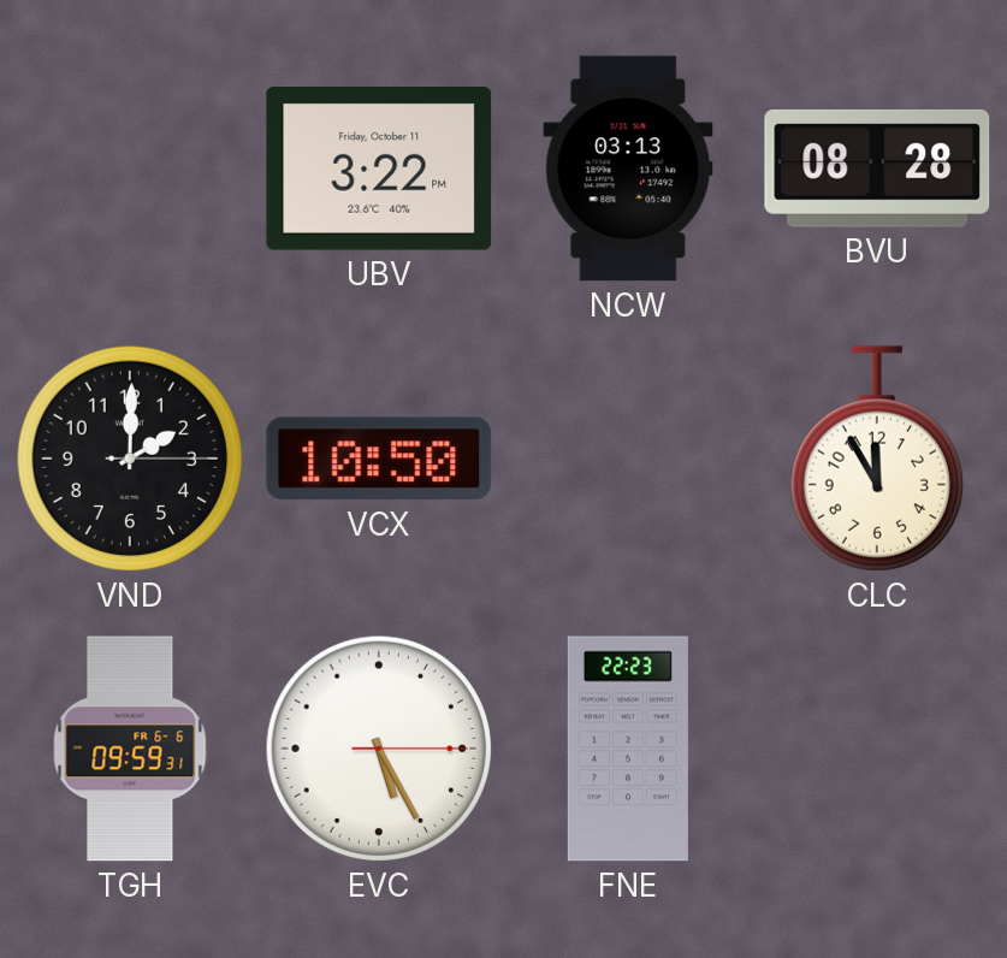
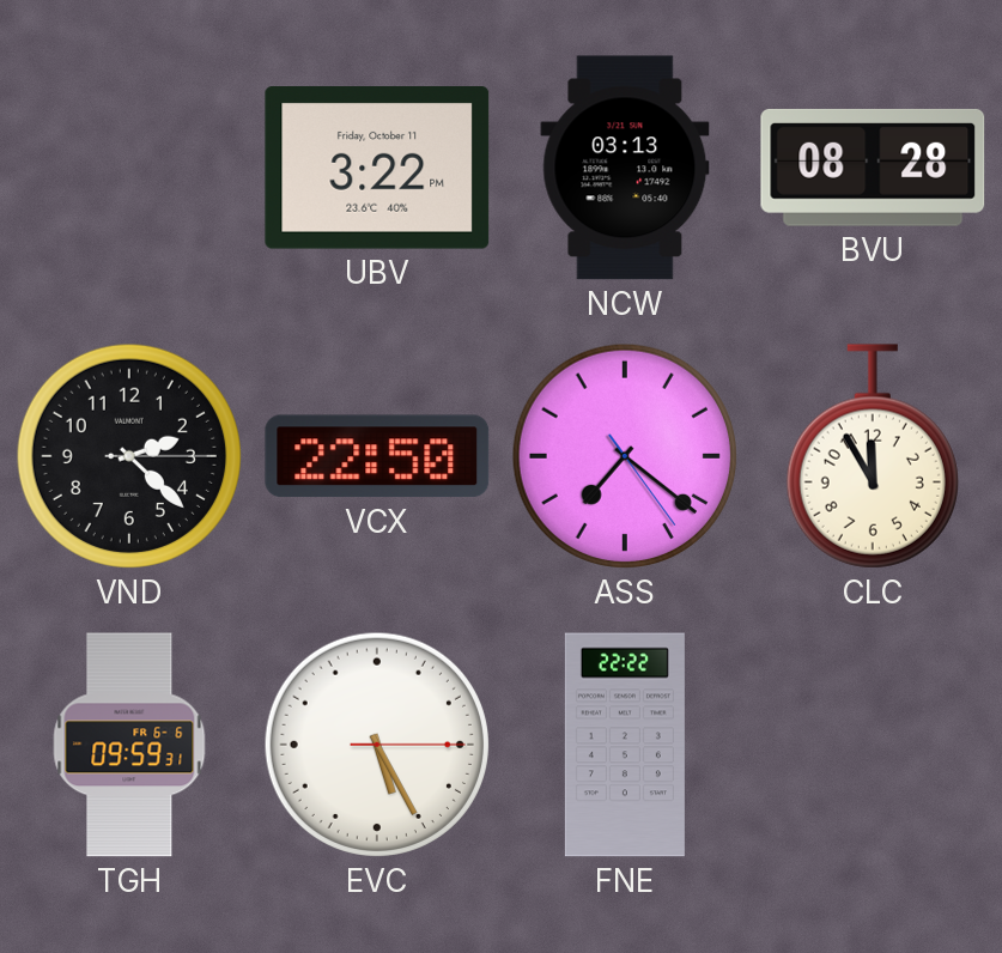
VND: 2:00 -> 2:22 (129, 456)
VCX: 10:50 -> 22:50 (377, 456)
ASS: none -> 7:21 (625, 456)
FNE: 22:23 -> 22:22 (625, 745)
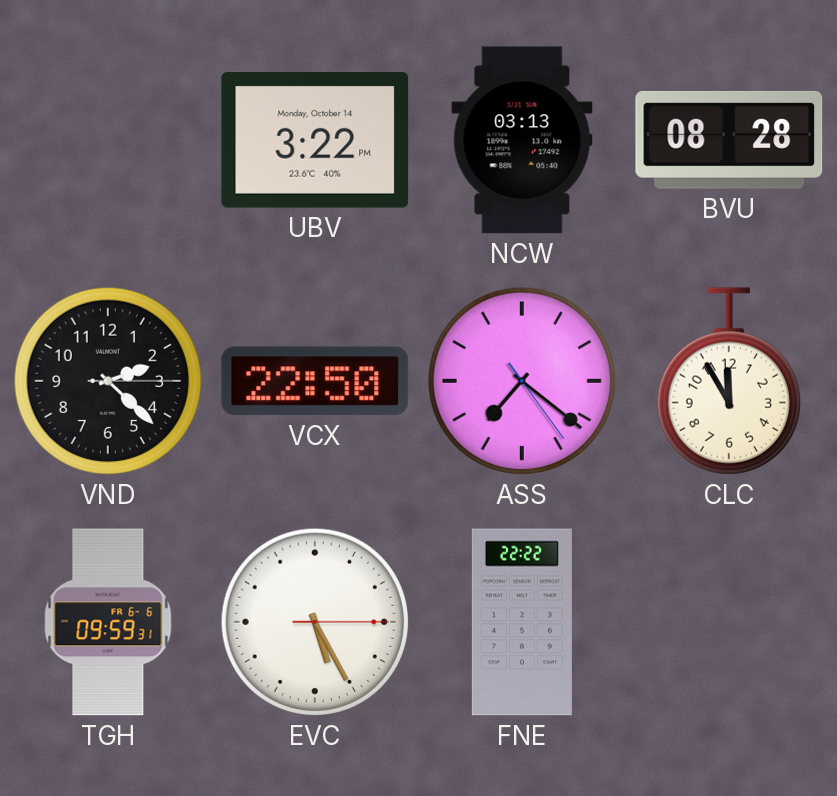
UBV date: Friday, October 11 -> Monday, October 14 (315, 141)
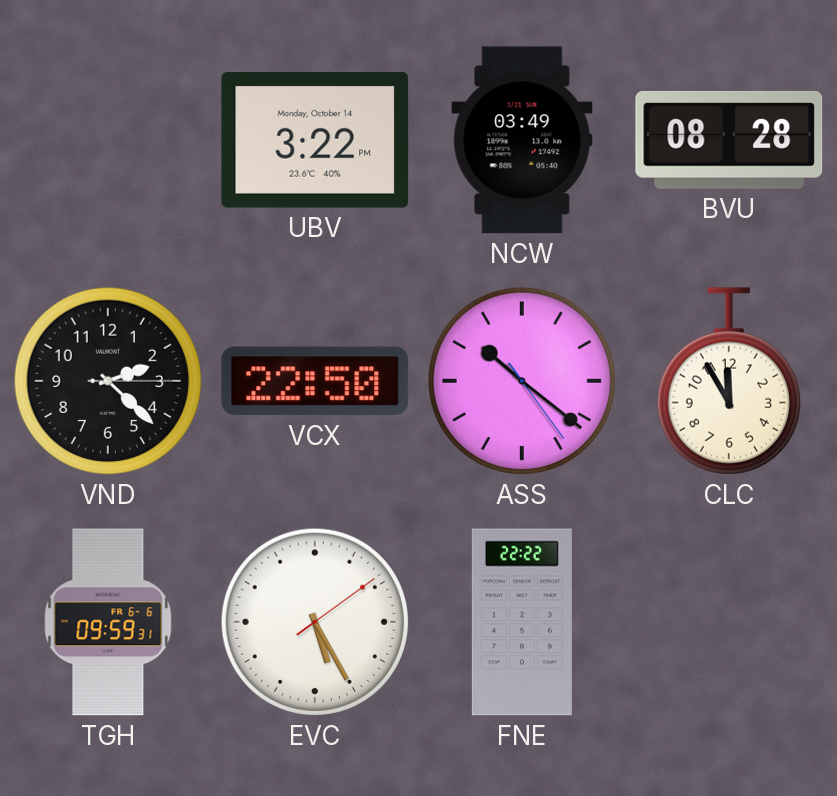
NCW: 03:13 -> 03:49 (522, 140)
ASS: 7:21 -> 10:21 (522, 381)
EVC: 5:25:15 -> 5:25:09 (315, 622)
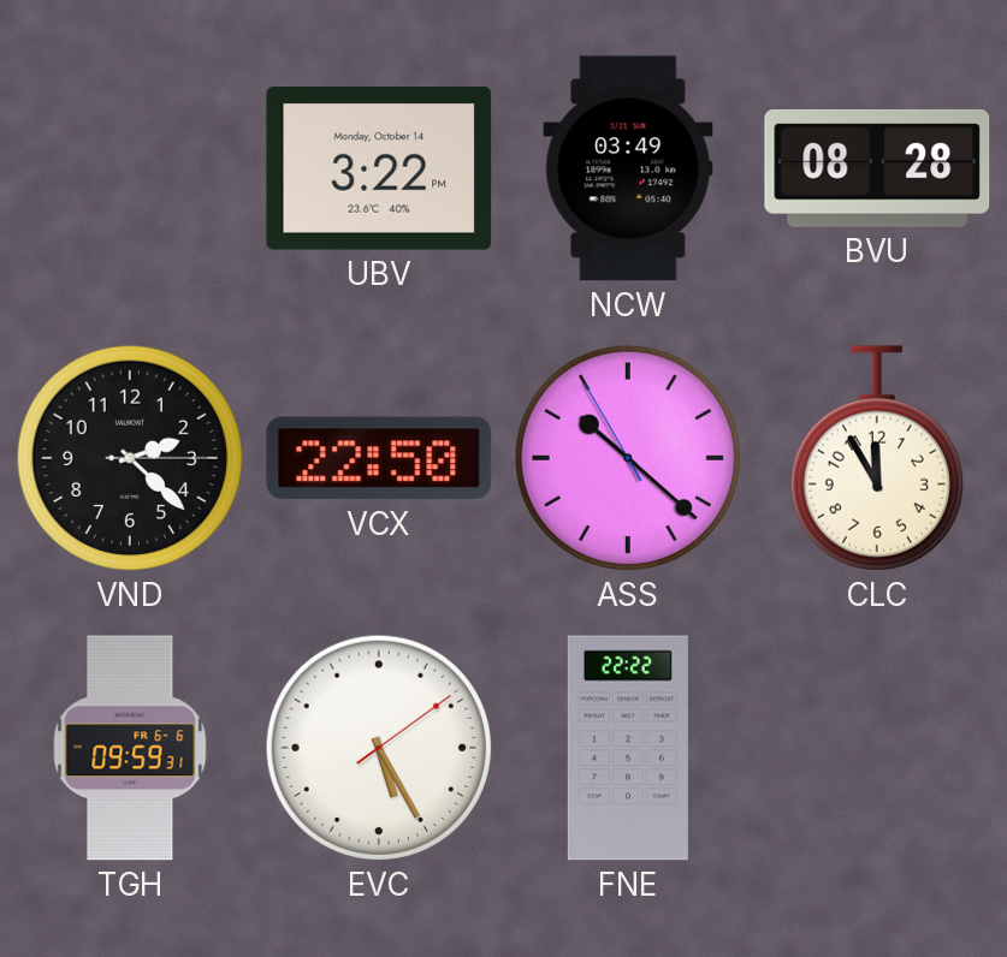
ASS: 10:21:24 -> 10:21:55 (628, 458)
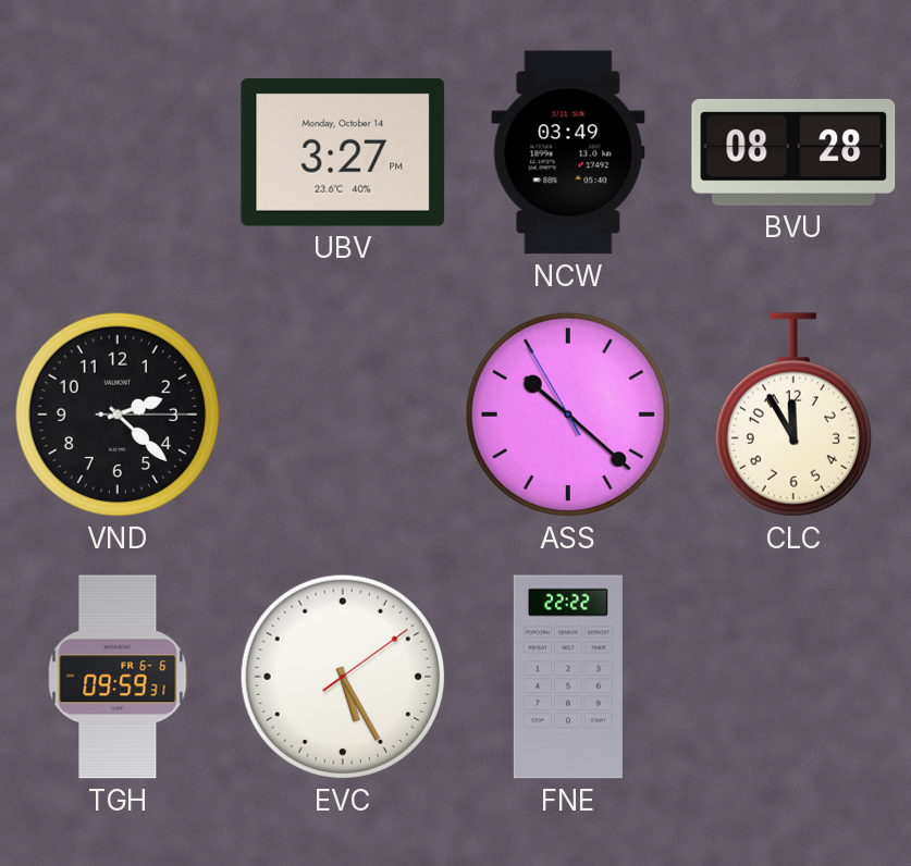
UBV: 3:22 -> 3:27 (343, 153)
VCX: 22:50 -> none (379, 458)
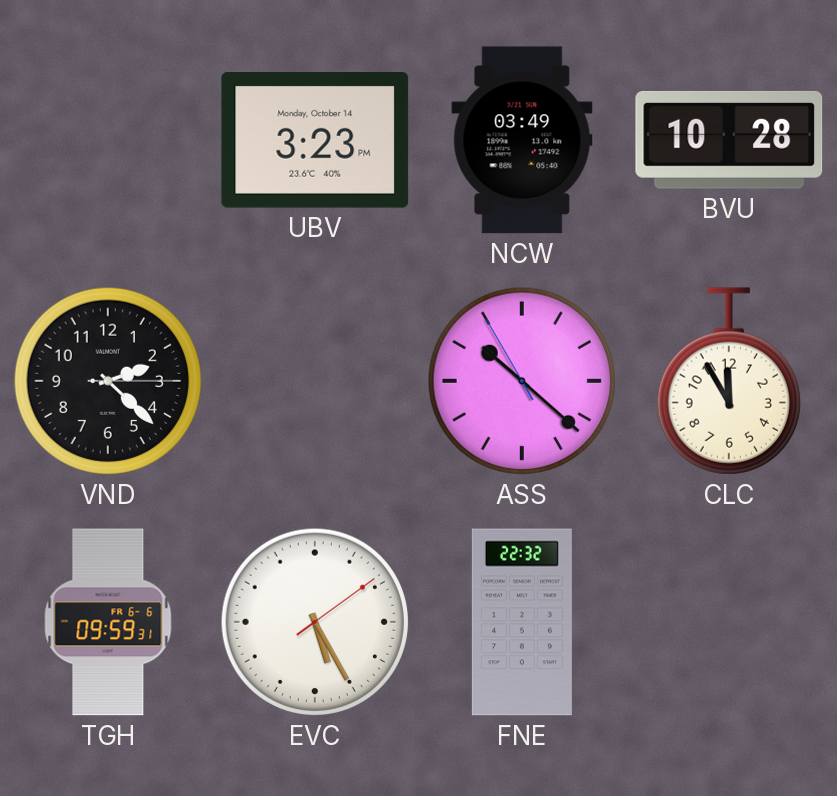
UBV: 3:27 -> 3:23 (315, 141)
BVU: 08:28 -> 10:28 (729, 140)
FNE: 22:22 -> 22:32 (522, 622)
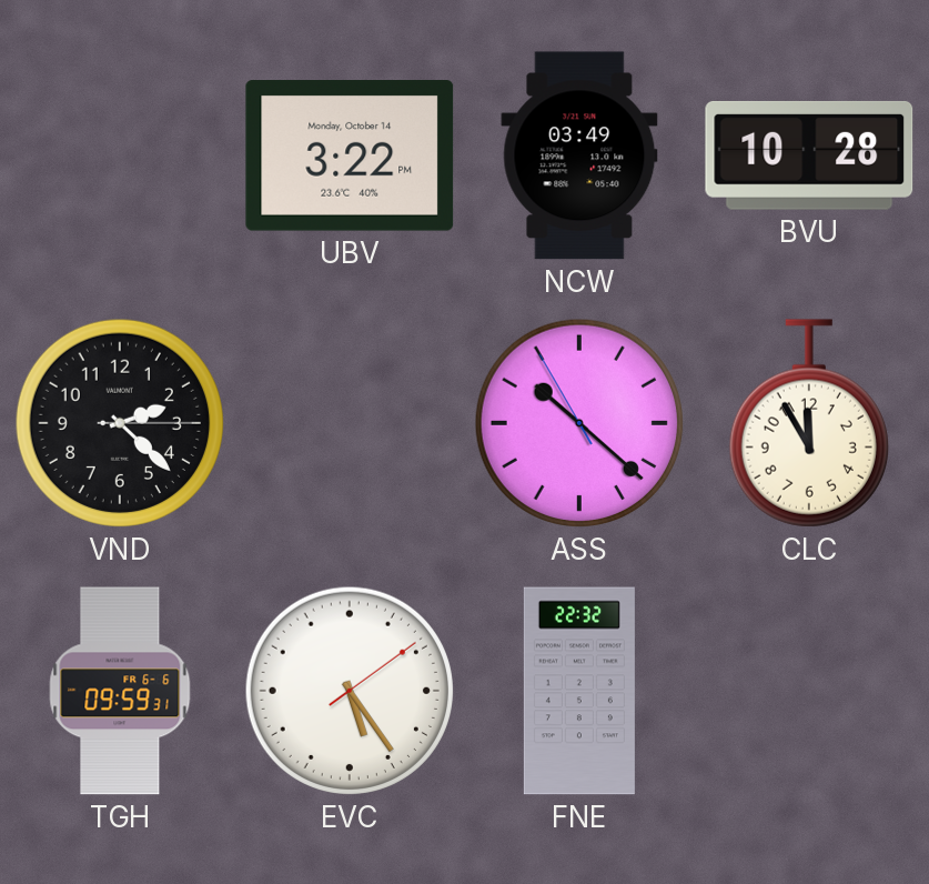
UBV: 3:23 -> 3:22 (350, 157)
EVC: 5:25 -> 5:24 (350, 691)
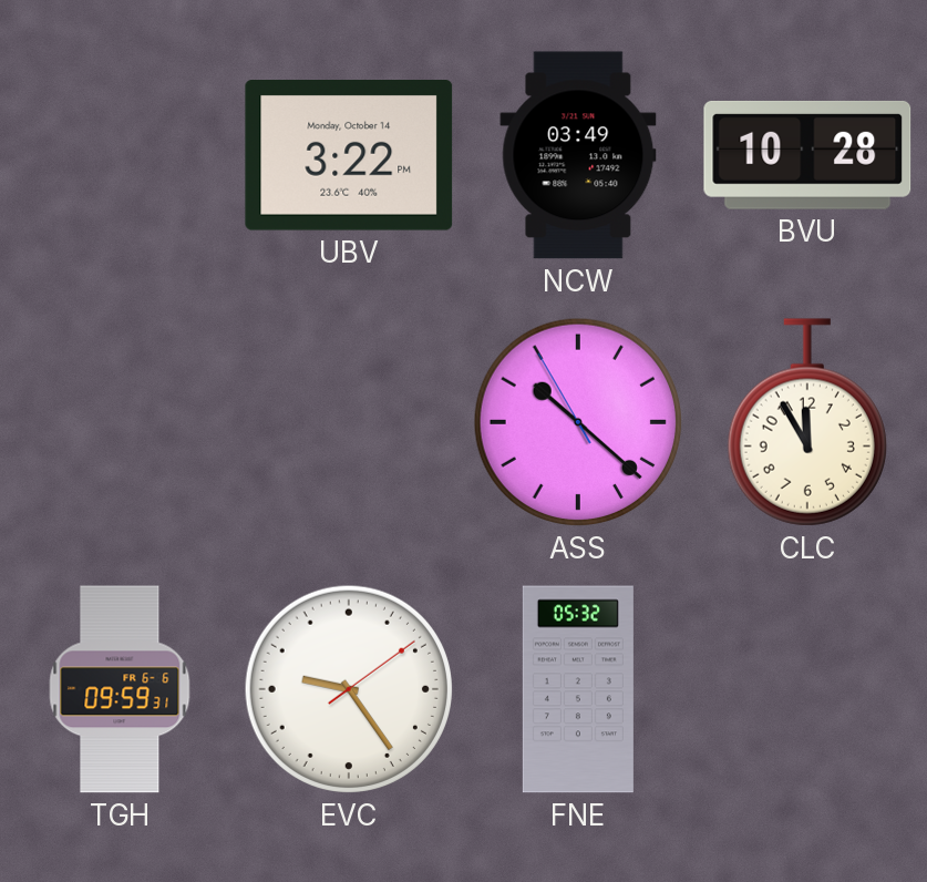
VND: 2:22 -> none (120, 423)
EVC: 5:24 -> 9:24 (349, 689)
FNE: 22:32 -> 05:32 (578, 689)
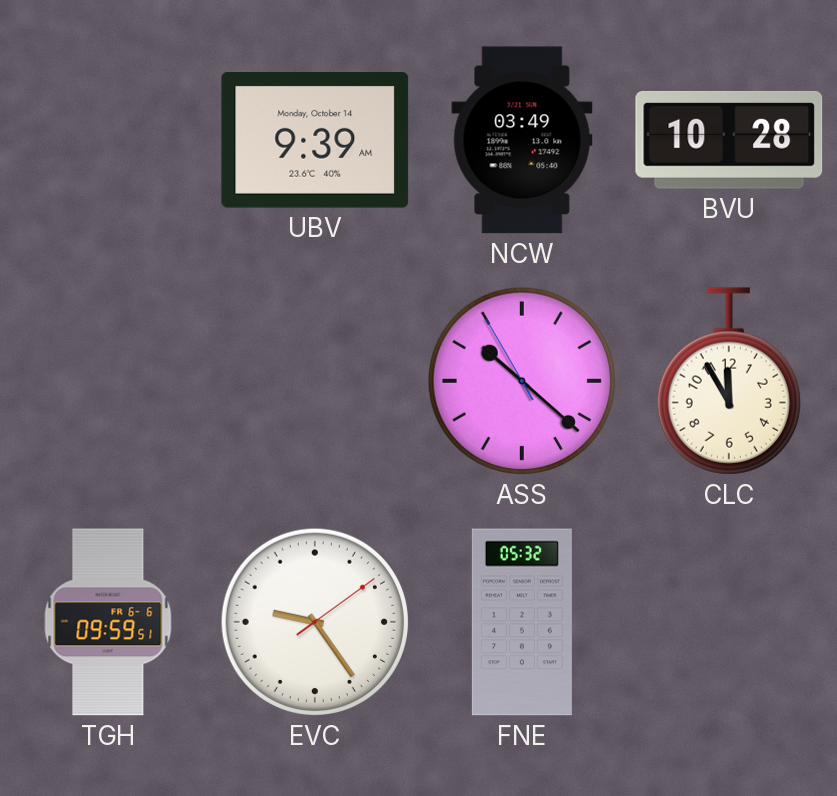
UBV: 3:22 -> 9:39 (315, 141)
TGH: 09:59:31 -> 09:59:51 (108, 622)
